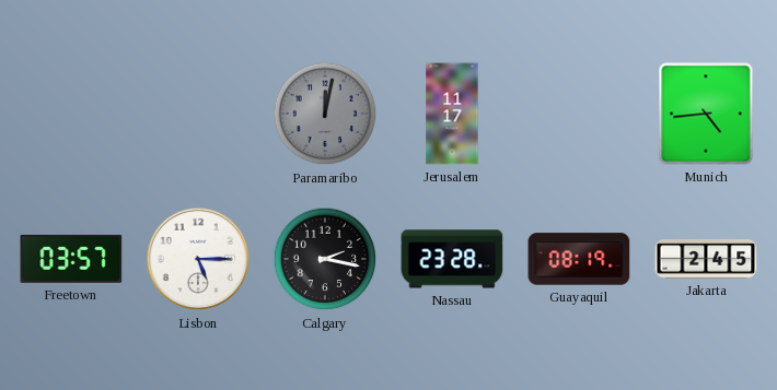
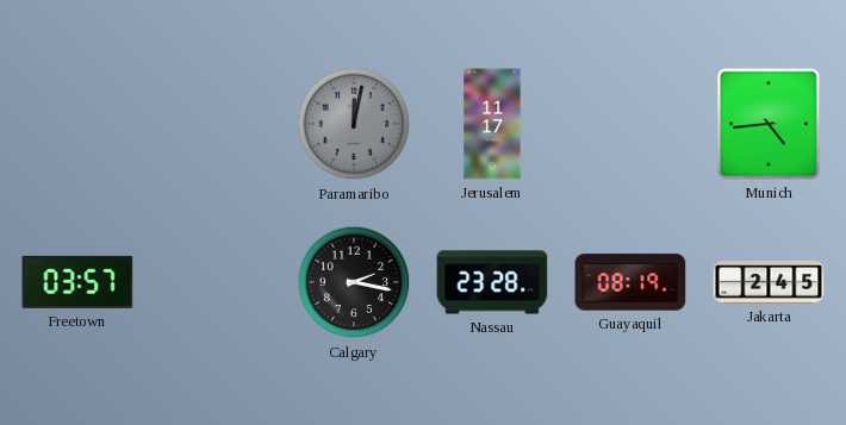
Lisbon: 5:15 -> none (198, 259)
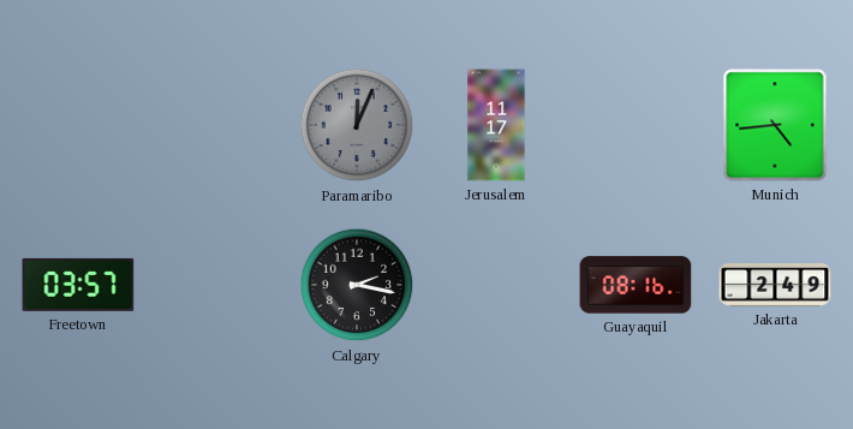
Paramaribo: 12:02 -> 12:04 (357, 125)
Nassau: 23:28 -> none (492, 282)
Guayaquil: 08:19 -> 08:16 (636, 285)
Jakarta: 2:45 -> 2:49 (775, 286)
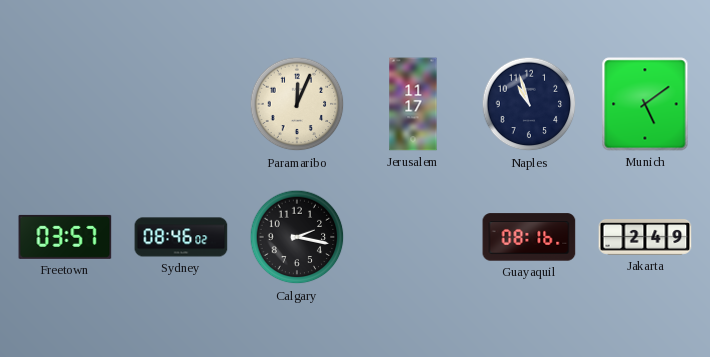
Paramaribo dial: grey -> cream (297, 104)
Naples: none -> 10:57 (529, 104)
Munich: 4:44 -> 5:09 (645, 104)
Sydney: none -> 08:46 (181, 237)
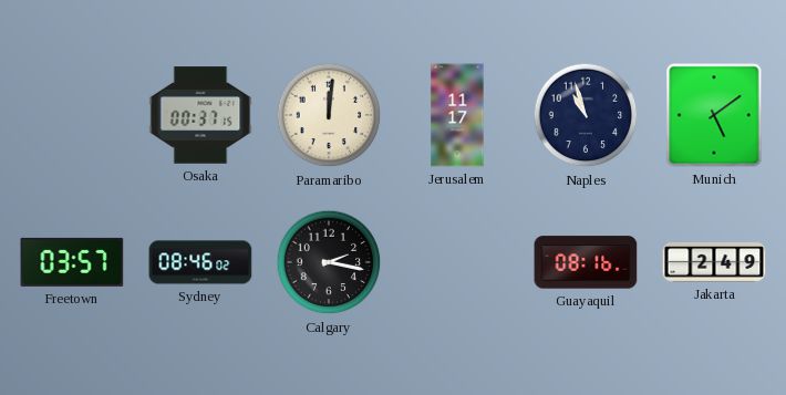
Osaka: none -> 00:37 (200, 115)
Paramaribo: 12:04 -> 12:01 (329, 115)
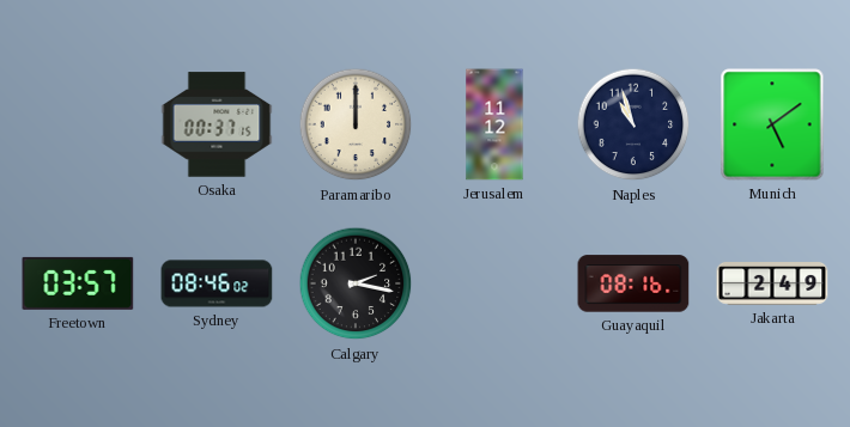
Paramaribo: 12:01 -> 12:00 (356, 124)
Jerusalem: 11:17 -> 11:12 (494, 124)
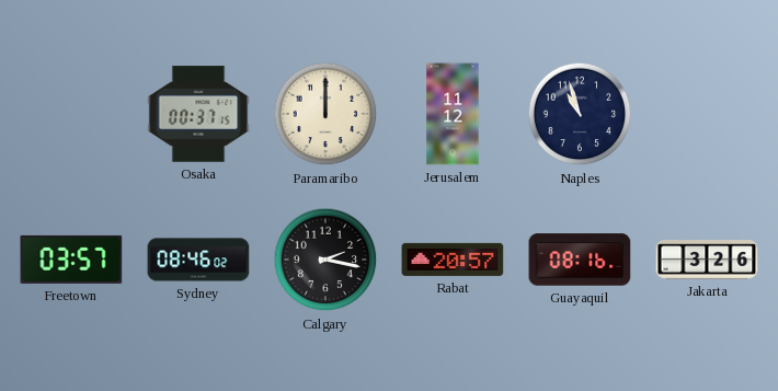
Munich: 5:09 -> none (772, 124)
Rabat: none -> 20:57 (453, 260)
Jakarta: 2:49 -> 3:26 (707, 261)
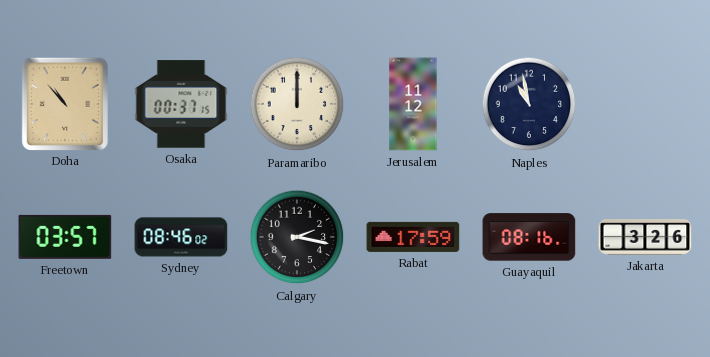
Doha: none -> 10:53 (65, 103)
Naples: 10:57 -> 10:58 (529, 104)
Rabat: 20:57 -> 17:59 (413, 237)
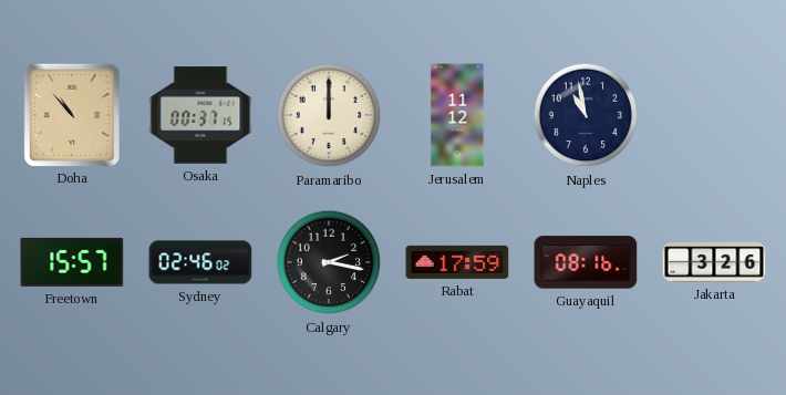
Freetown: 03:57 -> 15:57 (72, 262)
Sydney: 08:46 -> 02:46 (200, 262)
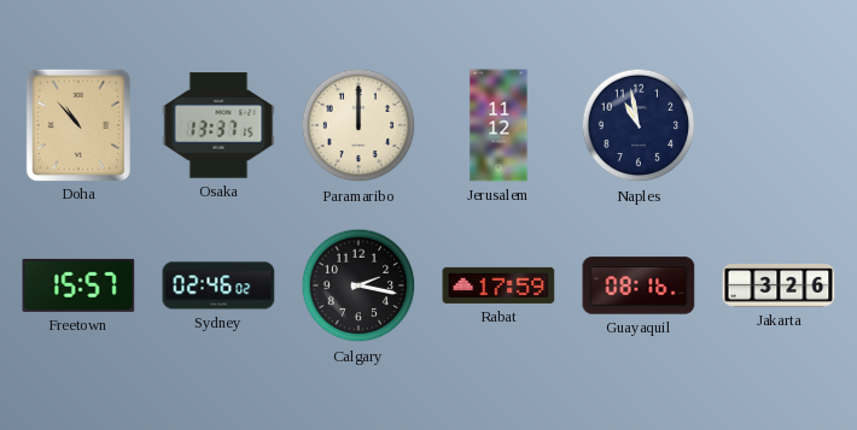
Osaka: 00:37 -> 13:37 (218, 125)
